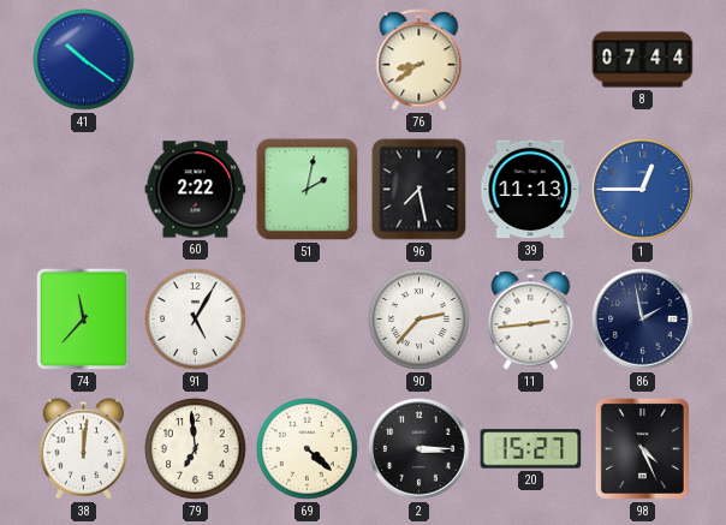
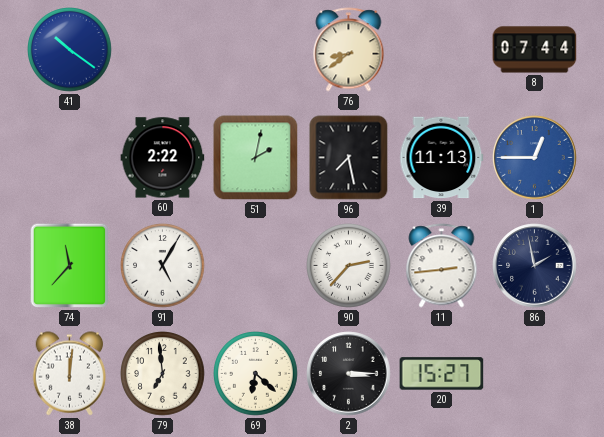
69: 4:22 -> 6:22 (256, 374)
98: 4:26 -> none (642, 448)
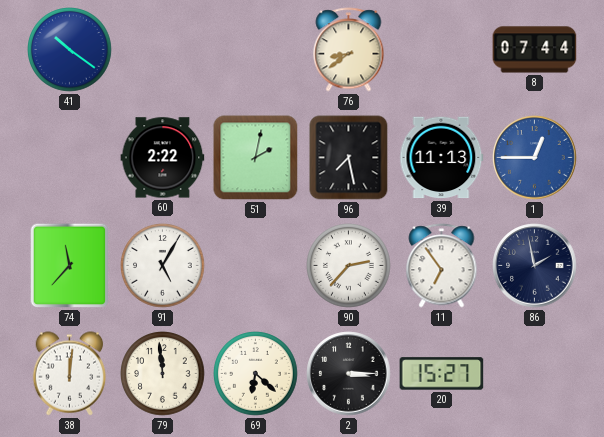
11: 2:44 -> 6:54 (442, 266)
79: 6:59 -> 11:59 (163, 374)
